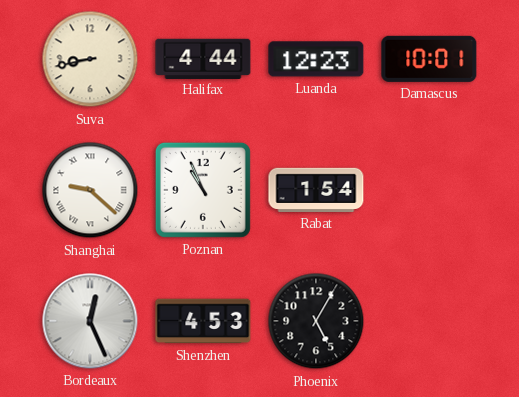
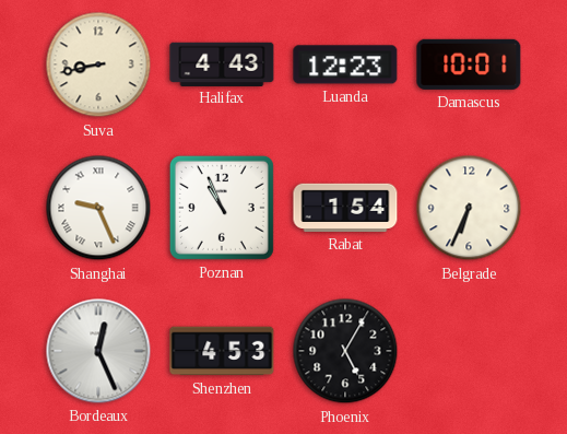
Halifax: 4:44 -> 4:43 (222, 63)
Shanghai: 9:22 -> 9:26 (98, 208)
Belgrade: none -> 6:34 (469, 208)
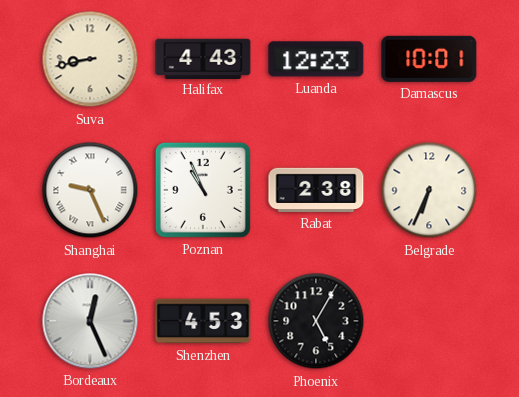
Rabat: 1:54 -> 2:38 (316, 190)
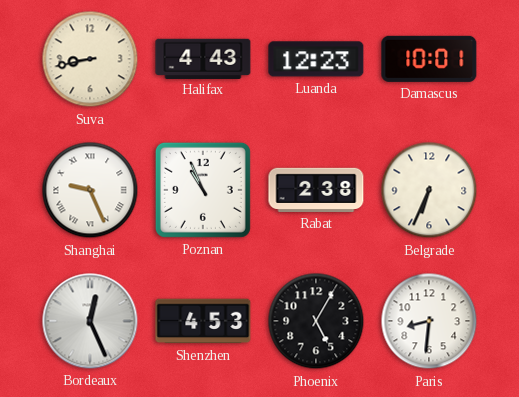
Paris: none -> 8:31 (429, 321)
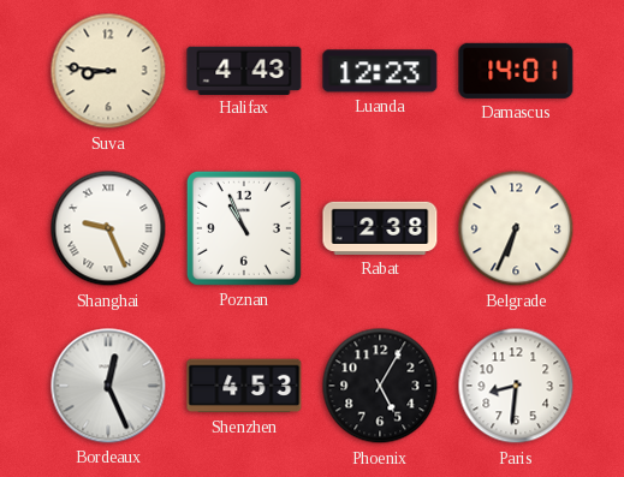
Suva: 8:43 -> 8:46 (108, 71)
Damascus: 10:01 -> 14:01 (516, 71)
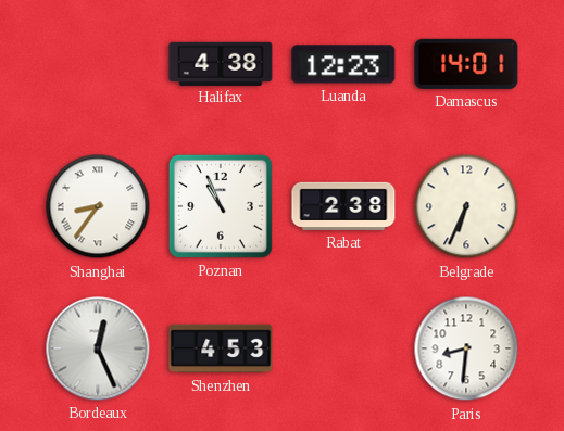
Suva: 8:46 -> none (108, 71)
Halifax: 4:43 -> 4:38 (221, 63)
Shanghai: 9:26 -> 8:36 (98, 206)
Phoenix: 5:05 -> none (380, 386)
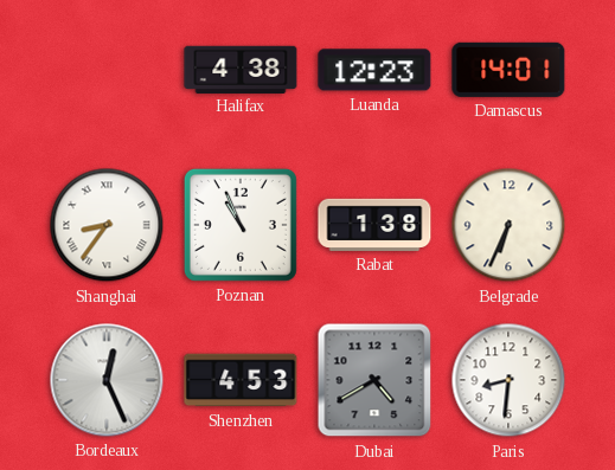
Rabat: 2:38 -> 1:38 (374, 225)
Dubai: none -> 4:40 (374, 380)
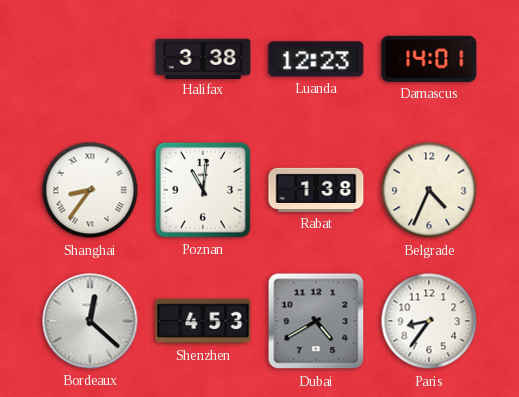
Halifax: 4:38 -> 3:38 (203, 58)
Poznan: 10:56 -> 11:01 (203, 190)
Belgrade: 6:34 -> 4:34 (429, 190)
Bordeaux: 12:26 -> 12:22 (90, 321)
Paris: 8:31 -> 8:36 (429, 321)
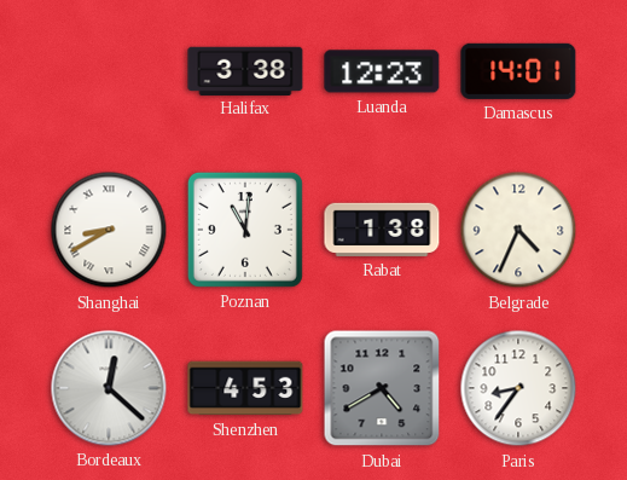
Shanghai: 8:36 -> 8:40 (109, 230)
